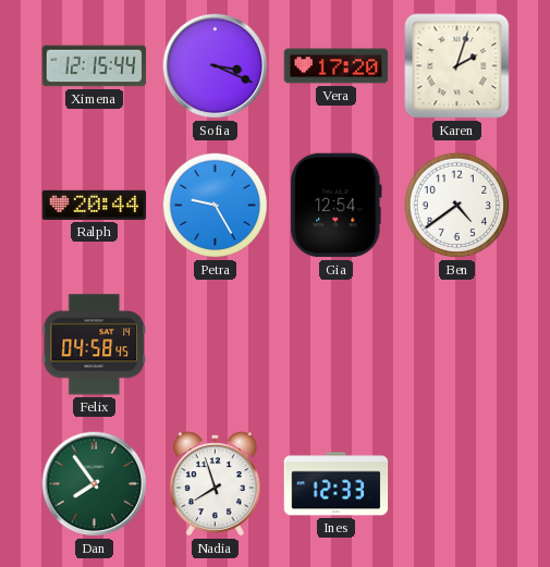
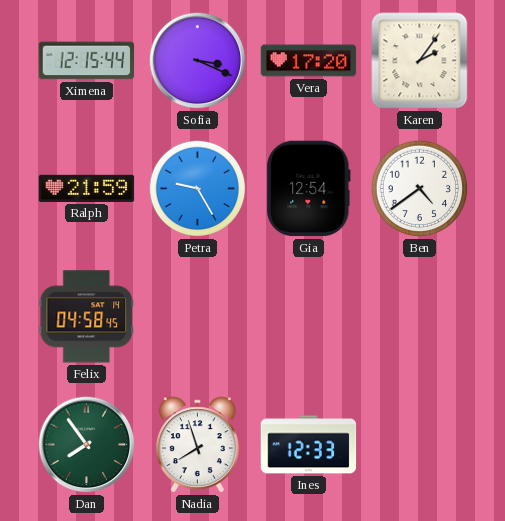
Karen: 2:03 -> 2:06 (420, 61)
Ralph: 20:44 -> 21:59 (87, 188)
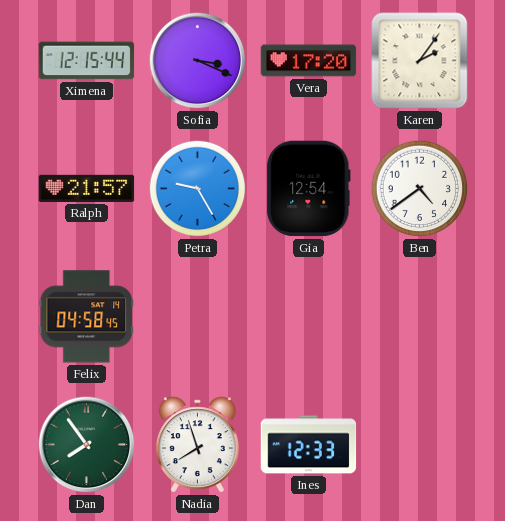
Ralph: 21:59 -> 21:57 (87, 188)
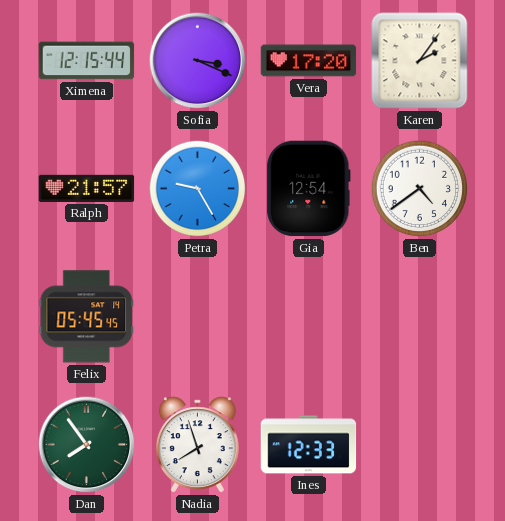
Felix: 04:58 -> 05:45 (87, 317)
